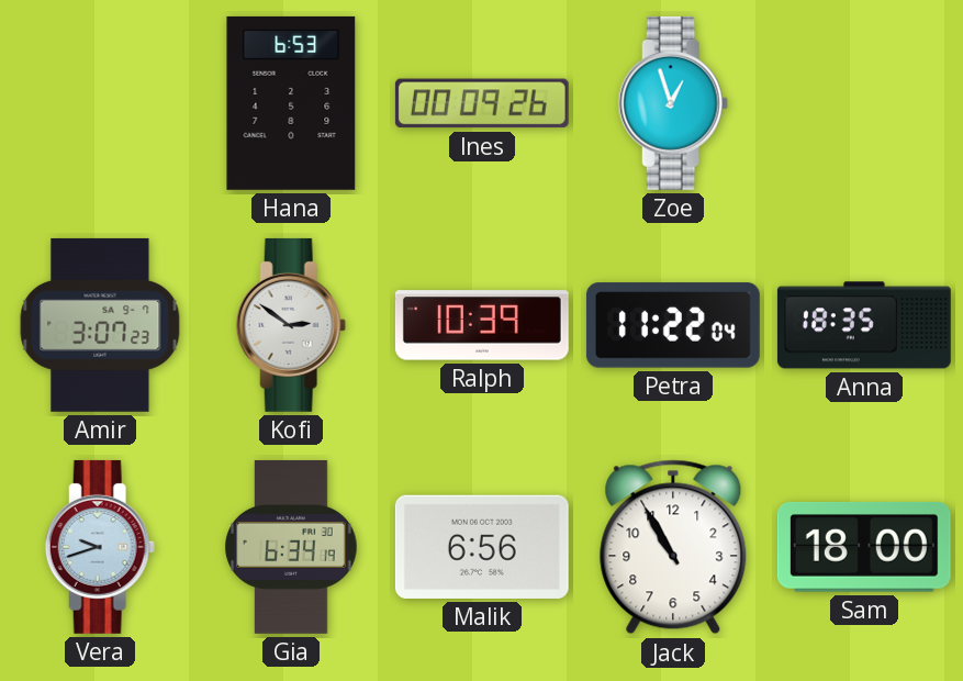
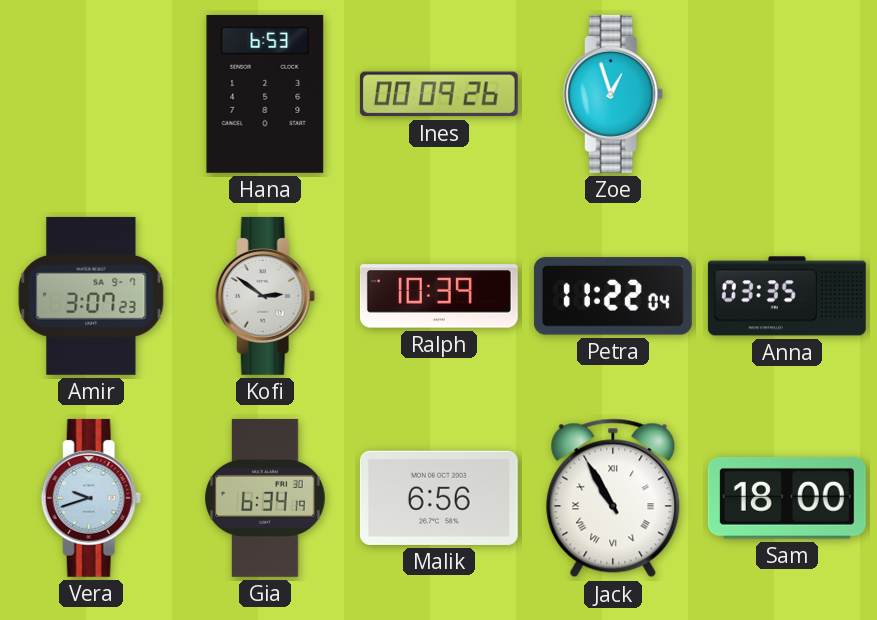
Anna: 18:35 -> 03:35 (787, 296)
Jack numerals: Arabic -> Roman (613, 498)
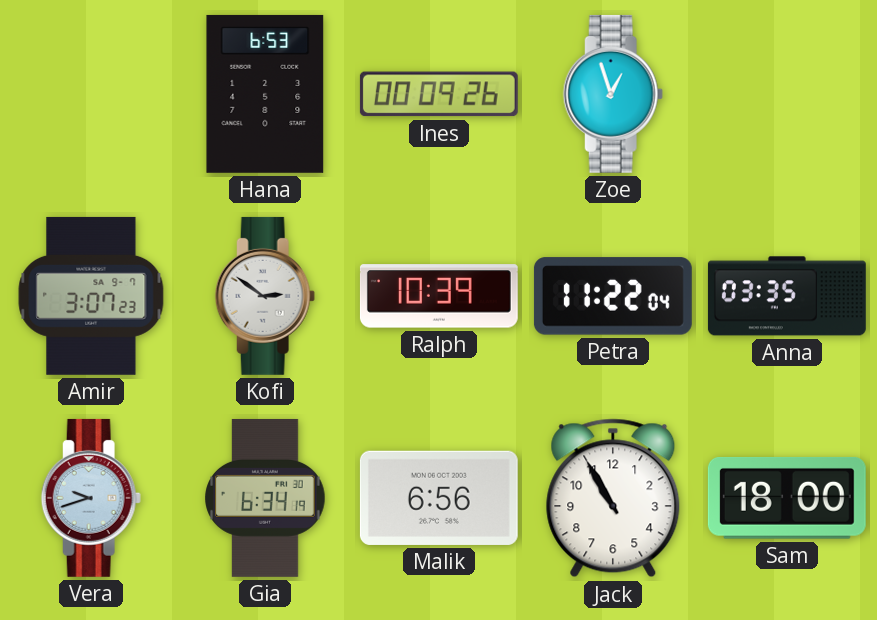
Jack numerals: Roman -> Arabic (613, 498)
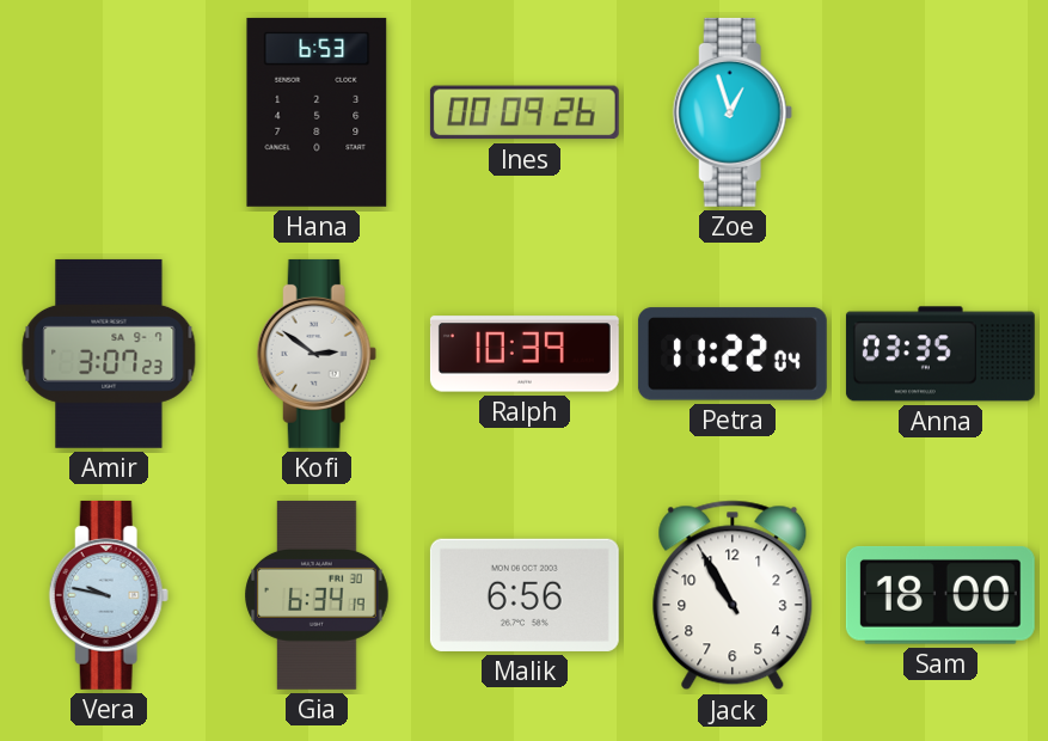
Vera: 9:42 -> 9:47 (109, 595)
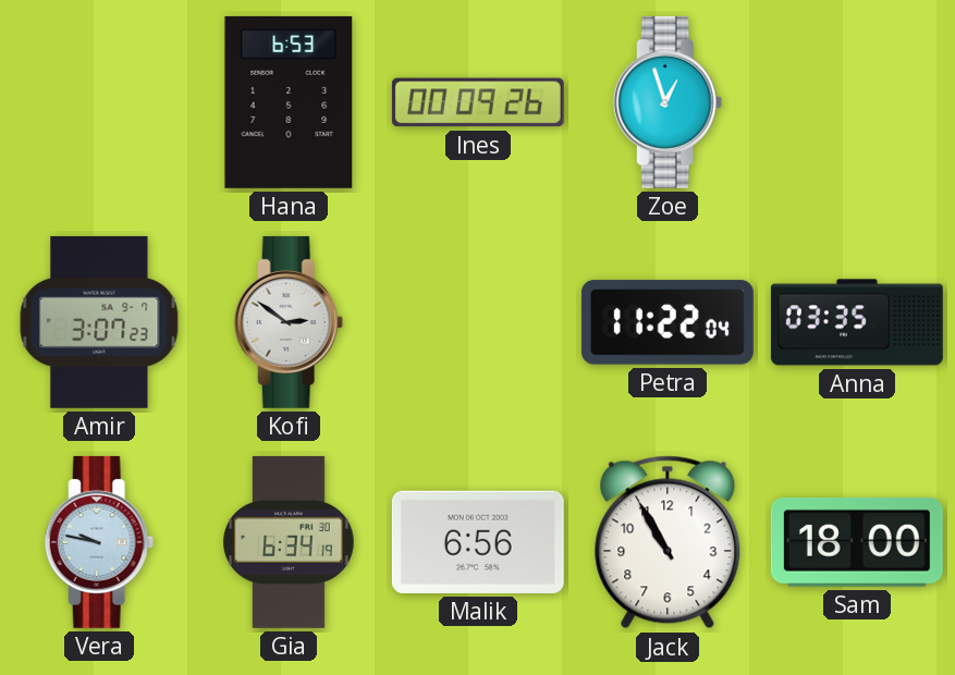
Ralph: 10:39 -> none (525, 354)
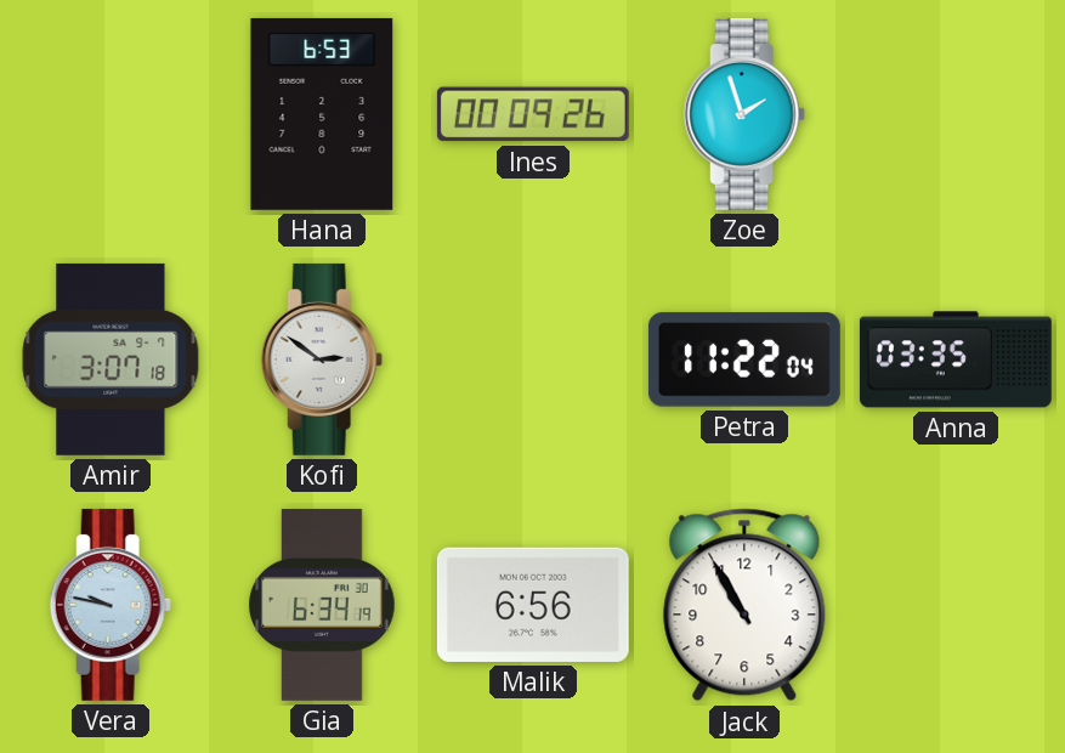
Zoe: 12:57 -> 1:57 (744, 114)
Amir: 3:07:23 -> 3:07:18 (111, 359)
Sam: 18:00 -> none (857, 542)
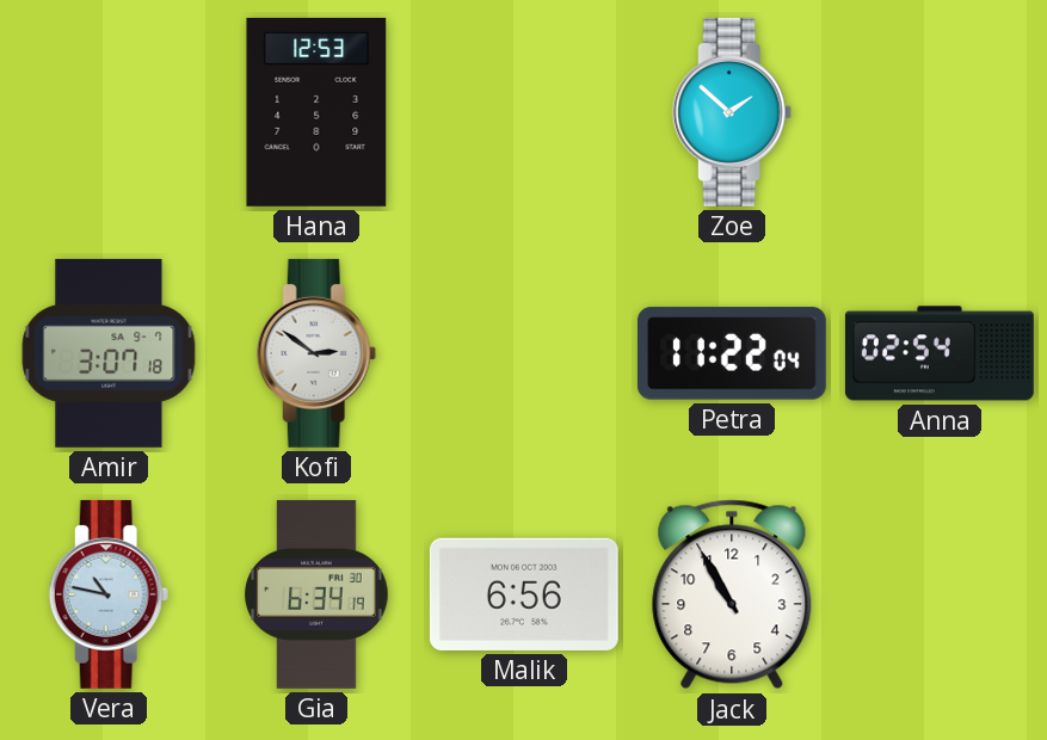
Hana: 6:53 -> 12:53 (316, 112)
Ines: 00:09 -> none (533, 114)
Zoe: 1:57 -> 1:52 (732, 112)
Anna: 03:35 -> 02:54 (940, 353)
Vera: 9:47 -> 10:47 (109, 594)
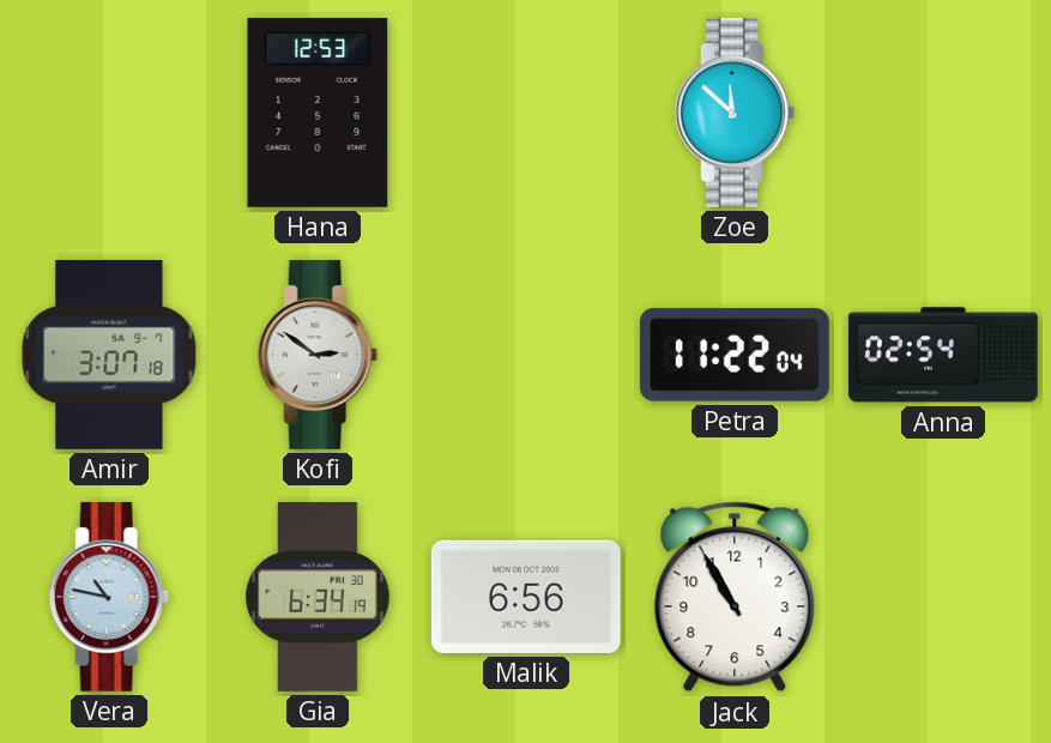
Zoe: 1:52 -> 11:52 (735, 113)
